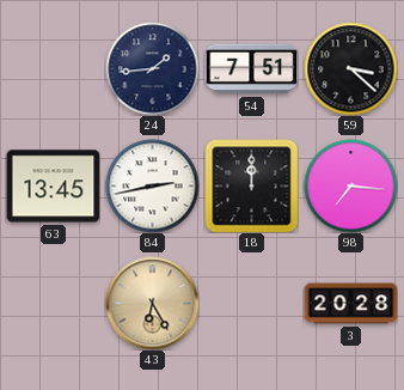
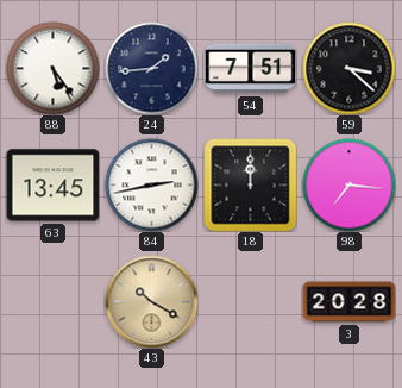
88: none -> 5:24 (52, 68)
43: 6:25 -> 10:20 (151, 301)
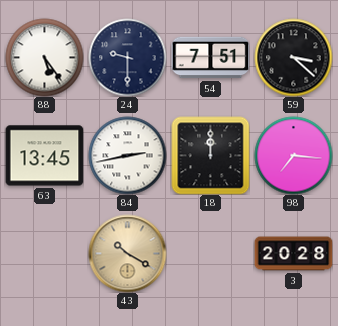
24: 1:44 -> 9:30 (127, 57)
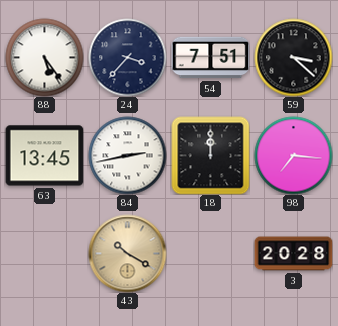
24: 9:30 -> 3:37 (127, 57)
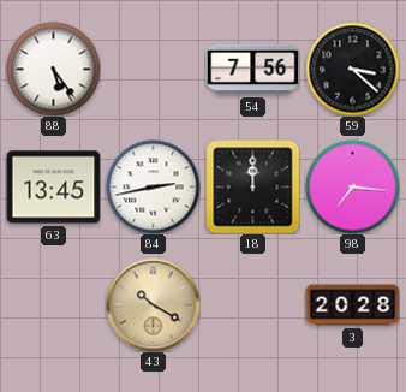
24: 3:37 -> none (127, 57)
54: 7:51 -> 7:56 (252, 70)
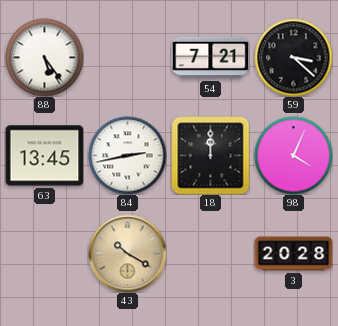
54: 7:56 -> 7:21 (210, 58)
98: 7:16 -> 4:04 (293, 155)
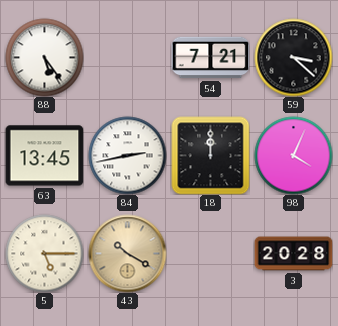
5: none -> 5:15 (44, 253)
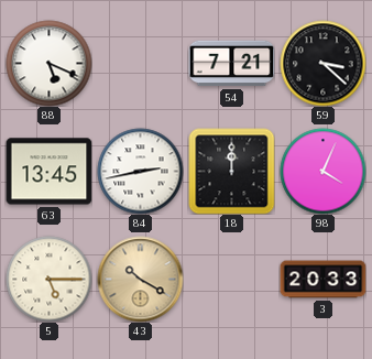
88: 5:24 -> 5:19 (48, 63)
3: 20:28 -> 20:33 (322, 280)
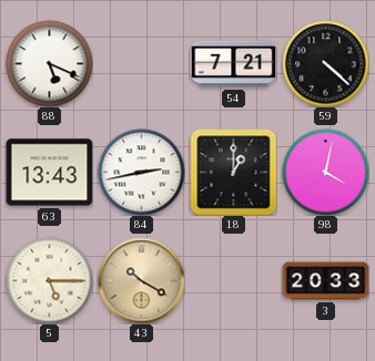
59: 3:22 -> 4:22 (325, 63)
63: 13:45 -> 13:43 (49, 173)
18: 12:00 -> 1:00 (233, 172)
98: 4:04 -> 4:02 (325, 172)
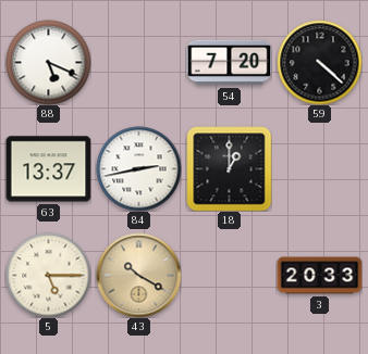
54: 7:21 -> 7:20 (229, 63)
63: 13:43 -> 13:37 (48, 169)
98: 4:02 -> none (325, 172)
